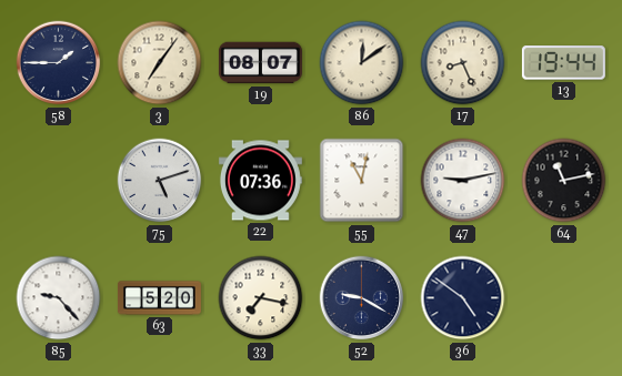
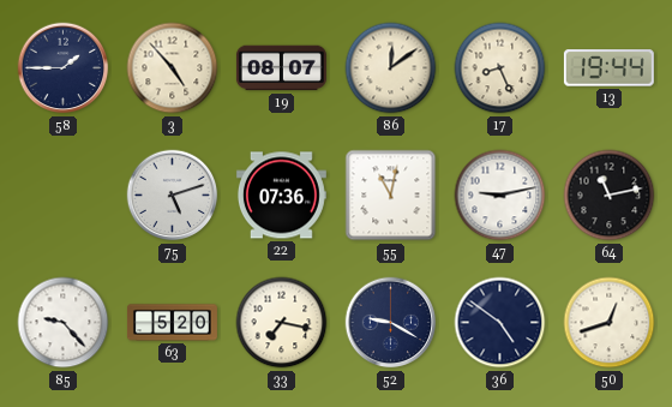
3: 7:06 -> 4:53 (173, 68)
50: none -> 12:42 (610, 323)
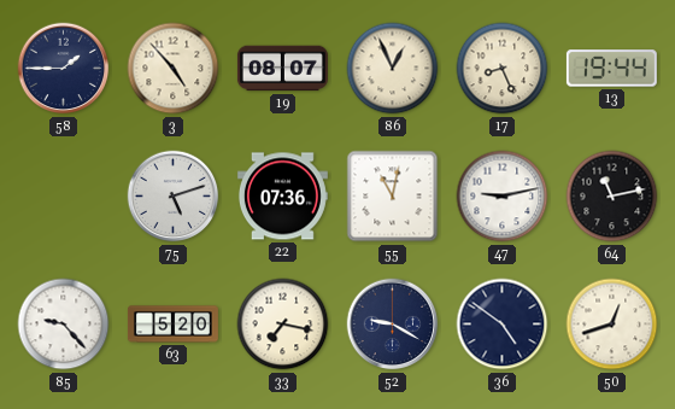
86: 12:09 -> 12:56 (393, 69)
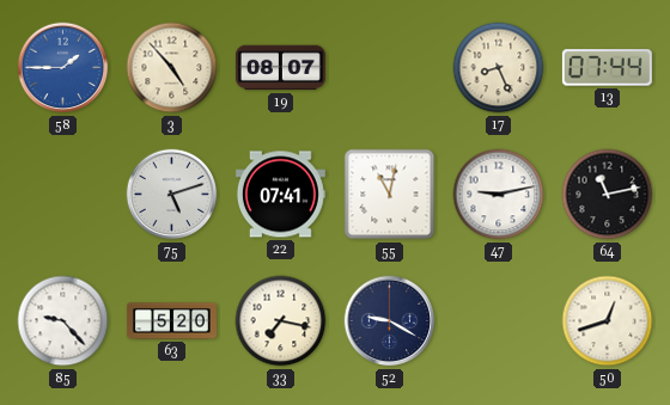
58 dial: navy -> blue (63, 68)
86: 12:56 -> none (393, 69)
13: 19:44 -> 07:44 (607, 68)
22: 07:36 -> 07:41 (280, 195)
36: 4:51 -> none (503, 325)
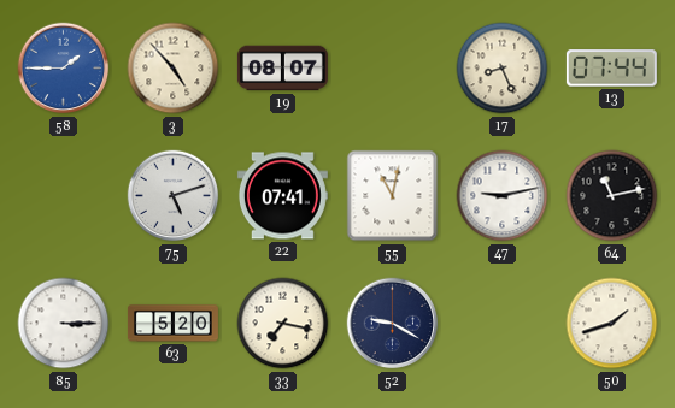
85: 9:23 -> 3:15 (64, 324)
50: 12:42 -> 1:42 (612, 324)
